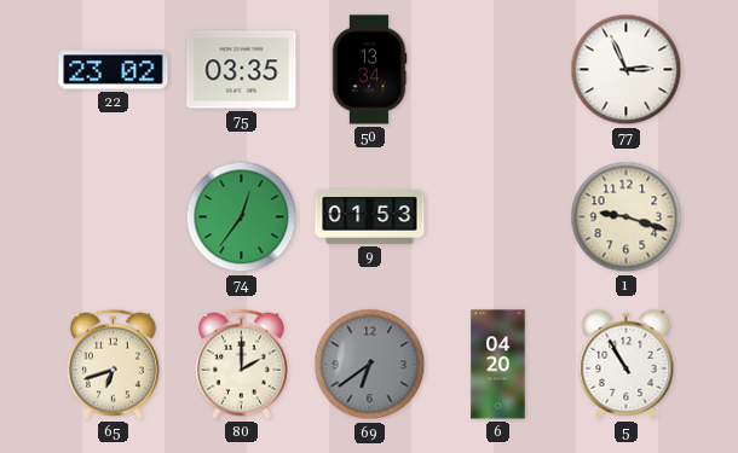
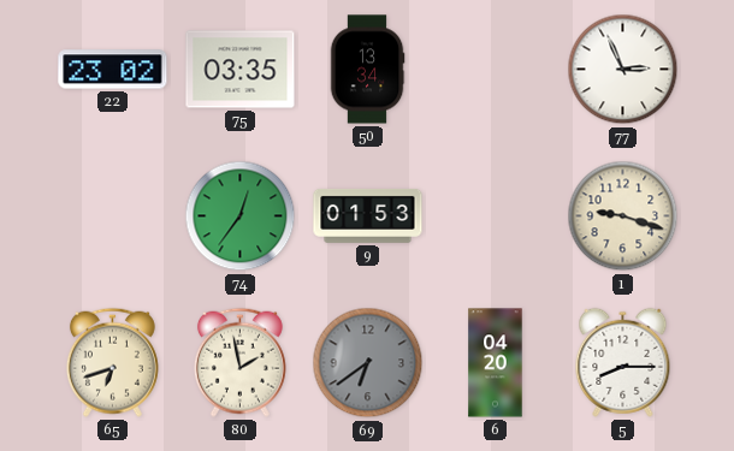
80: 2:00 -> 1:58 (239, 362)
5: 10:55 -> 8:15 (623, 362)
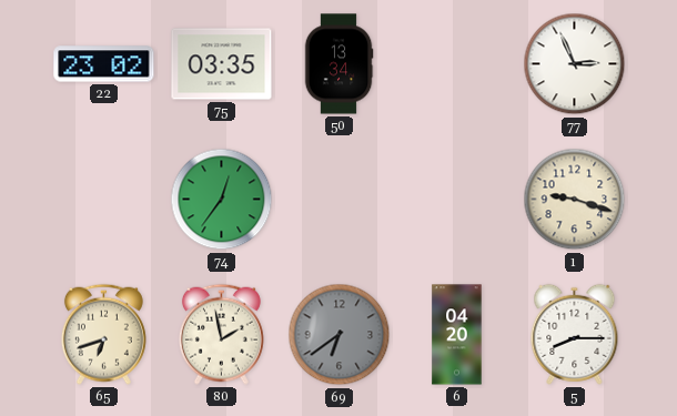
9: 01:53 -> none (368, 215)
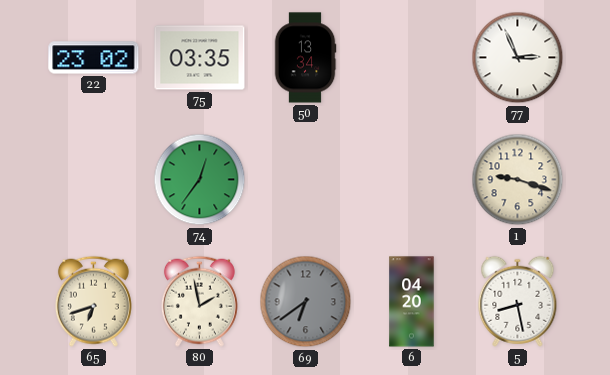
5: 8:15 -> 8:28 (518, 301)
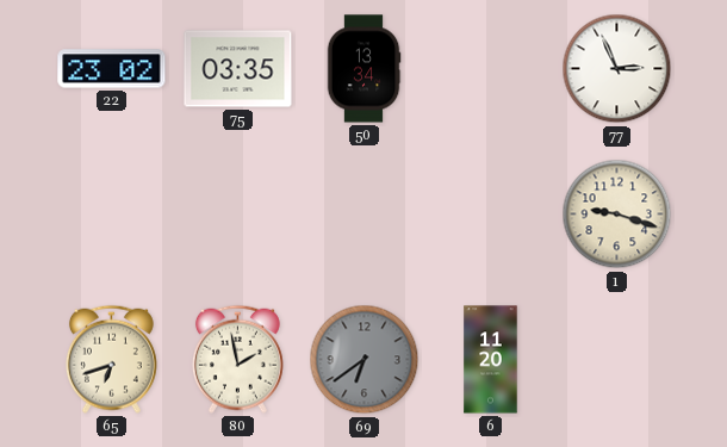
74: 12:36 -> none (200, 180)
6: 04:20 -> 11:20 (491, 360)
5: 8:28 -> none (518, 301)
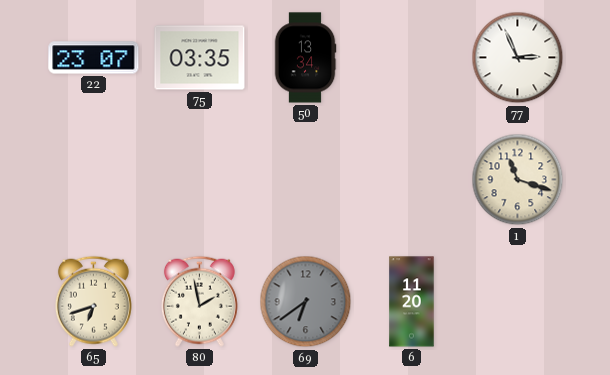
22: 23:02 -> 23:07 (94, 58)
1: 9:18 -> 11:18 (518, 180)
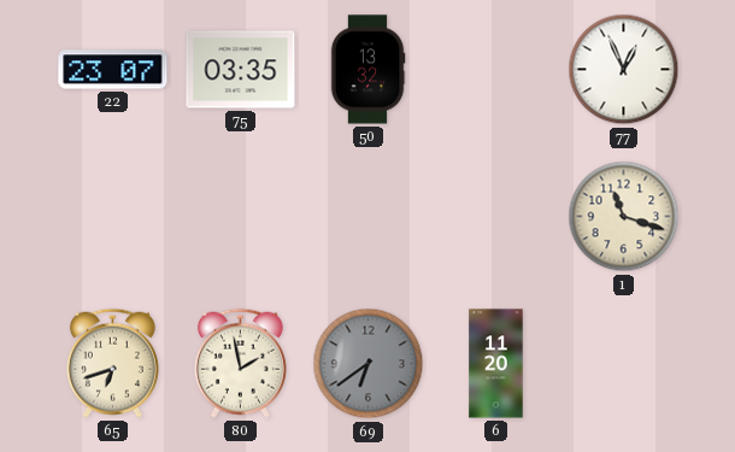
50: 13:34 -> 13:32 (367, 70)
77: 2:56 -> 12:56 (624, 70)
